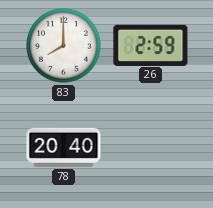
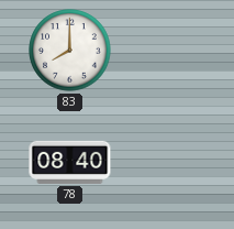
26: 2:59 -> none (151, 45)
78: 20:40 -> 08:40 (70, 162)
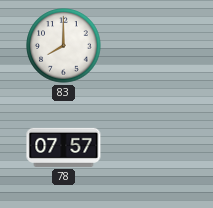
78: 08:40 -> 07:57 (64, 147)
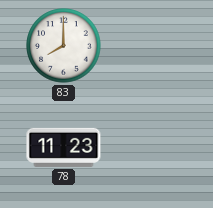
78: 07:57 -> 11:23 (64, 147)
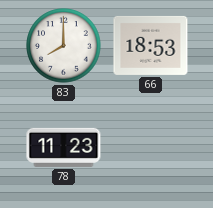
66: none -> 18:53 (151, 45)
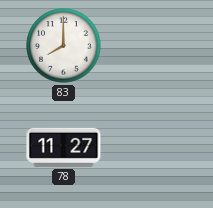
66: 18:53 -> none (151, 45)
78: 11:23 -> 11:27 (64, 147)
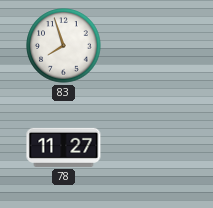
83: 8:00 -> 7:57 (64, 46)
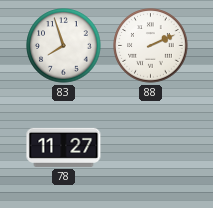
88: none -> 2:11 (151, 46)
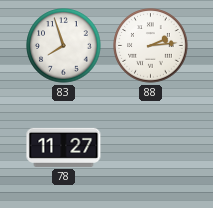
88: 2:11 -> 2:14 (151, 46)
